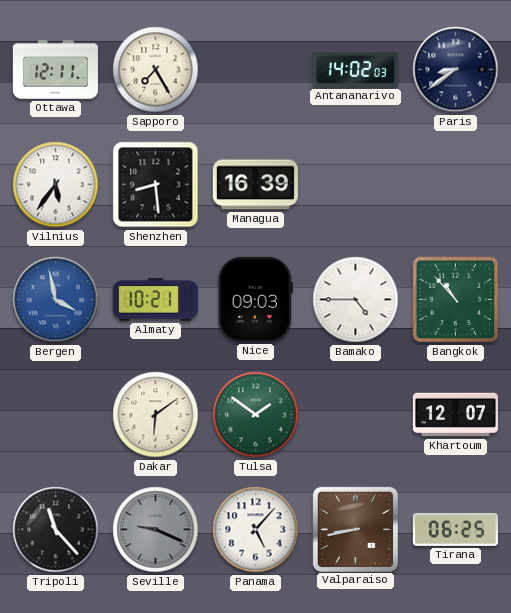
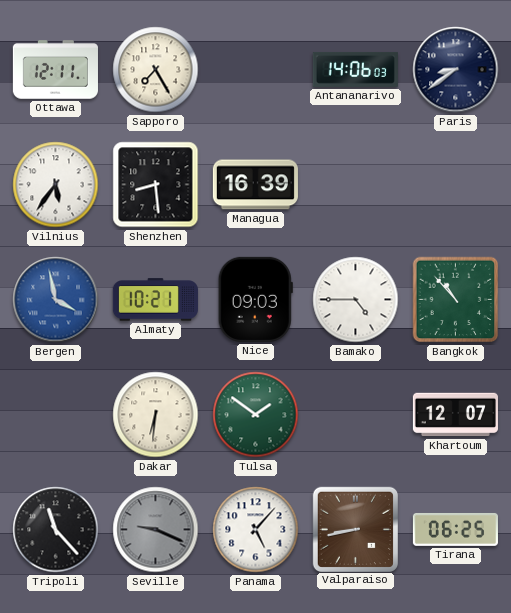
Antananarivo: 14:02 -> 14:06 (355, 69)
Dakar: 6:09 -> 6:31 (156, 415)
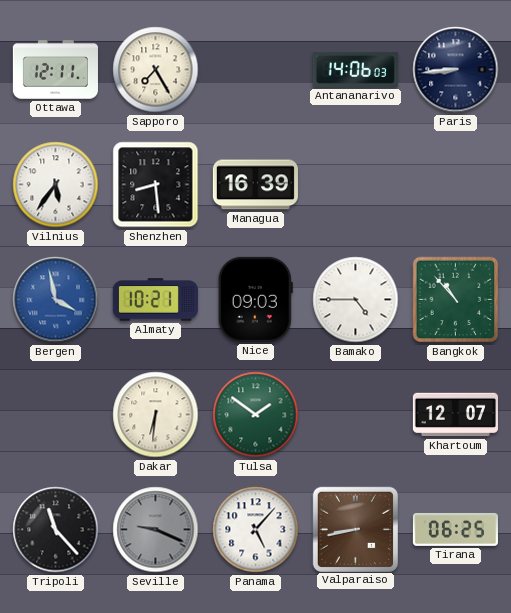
Paris: 8:39 -> 8:44 (456, 70)
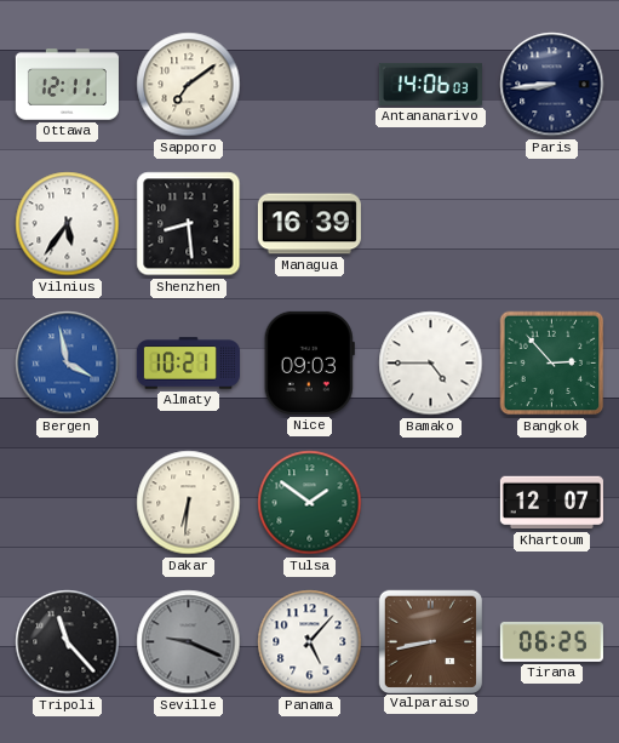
Sapporo: 7:25 -> 7:09 (189, 85)
Bangkok: 10:53 -> 2:53 (552, 364)
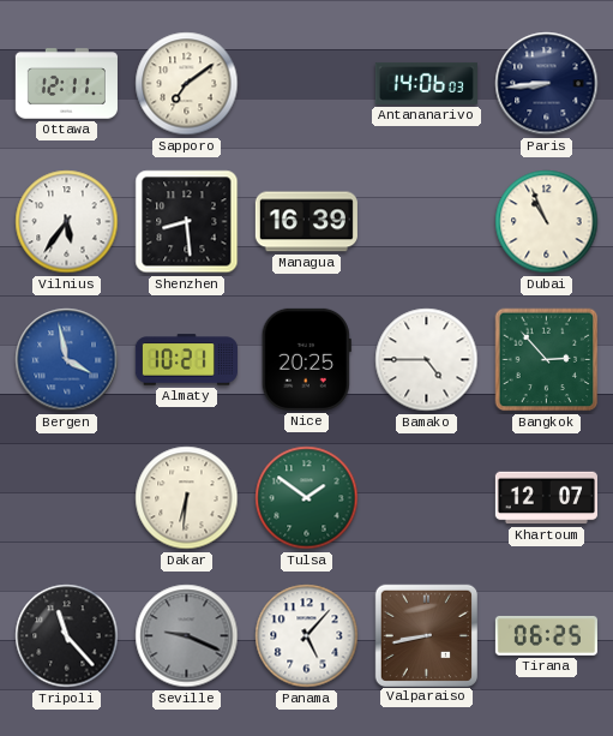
Dubai: none -> 10:56 (547, 222)
Nice: 09:03 -> 20:25 (306, 359)
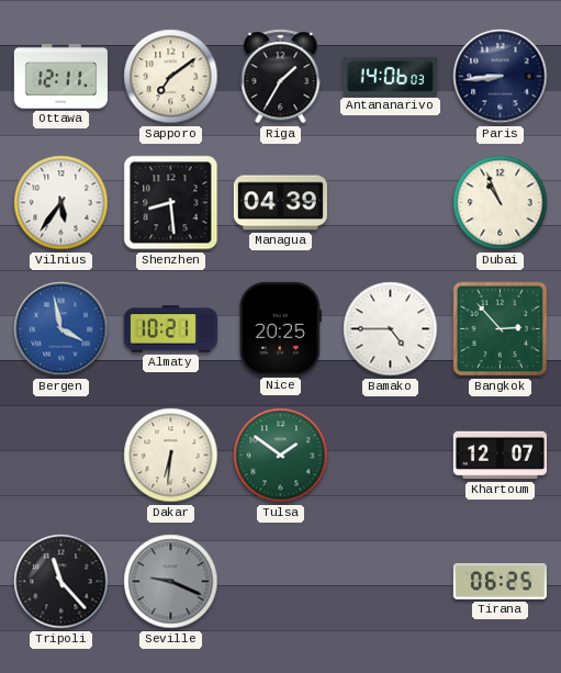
Riga: none -> 1:35 (281, 77)
Managua: 16:39 -> 04:39 (280, 203)
Panama: 5:07 -> none (307, 636)
Valparaiso: 8:43 -> none (426, 635)
